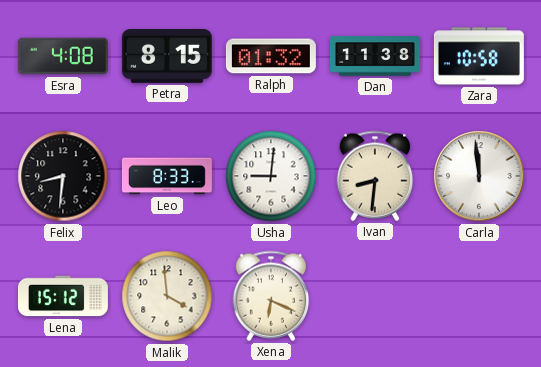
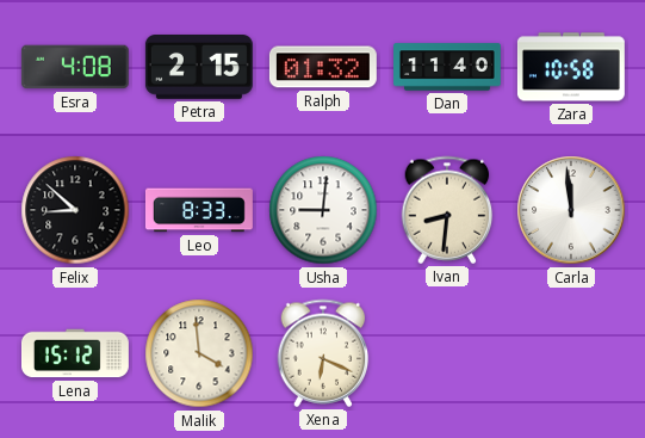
Petra: 8:15 -> 2:15 (199, 68)
Dan: 11:38 -> 11:40 (448, 67)
Felix: 8:31 -> 8:52 (75, 210)
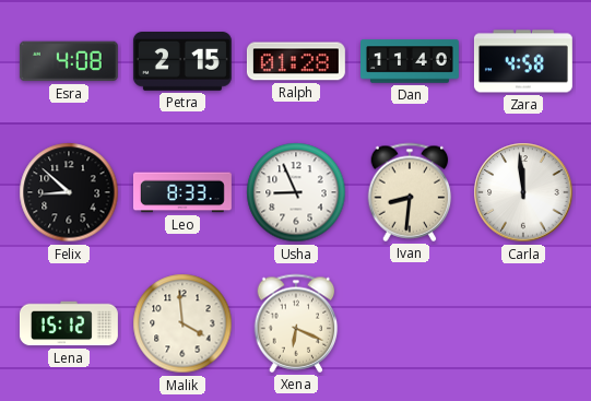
Ralph: 01:32 -> 01:28 (296, 61)
Zara: 10:58 -> 4:58 (523, 61)
Usha: 9:01 -> 8:56 (296, 192)
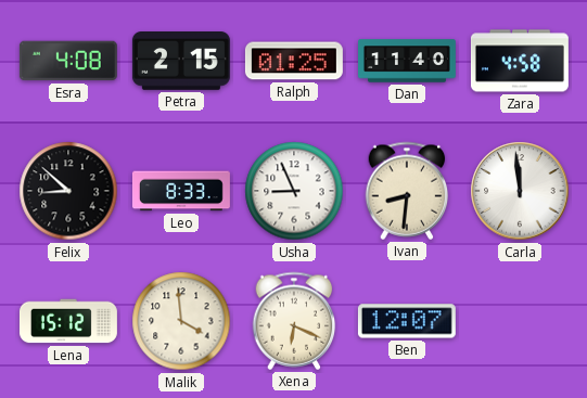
Ralph: 01:28 -> 01:25 (294, 61)
Ben: none -> 12:07 (407, 321)
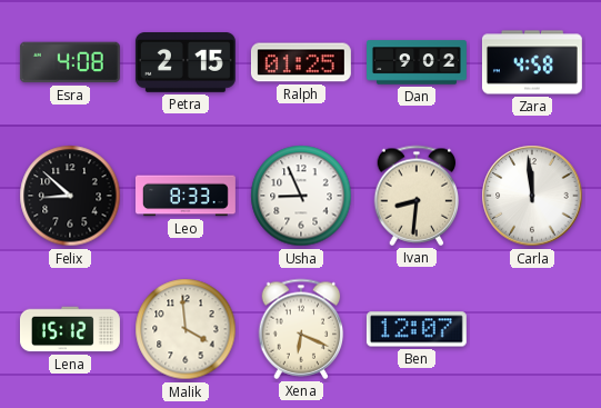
Dan: 11:40 -> 9:02 (418, 62)
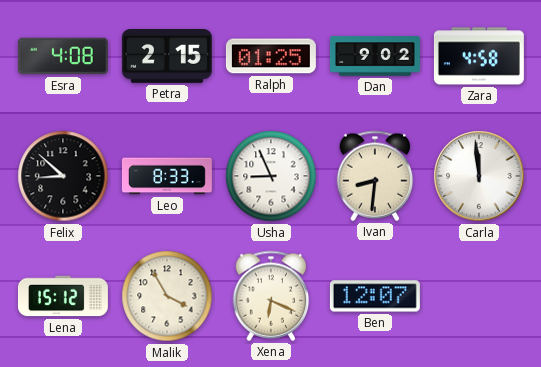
Malik: 3:59 -> 3:55 (167, 296)
